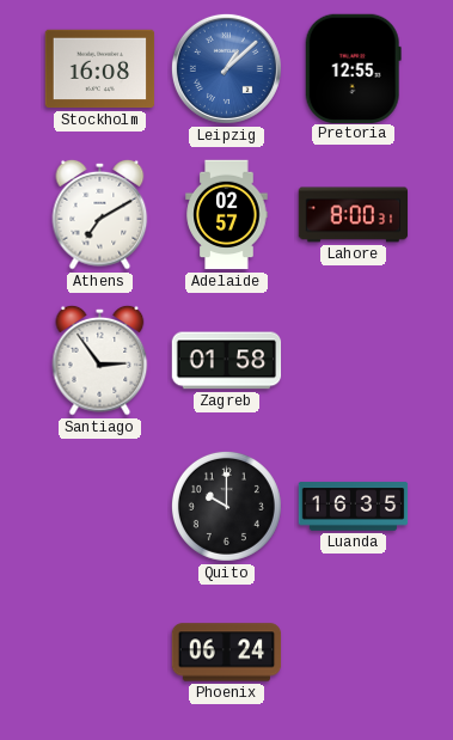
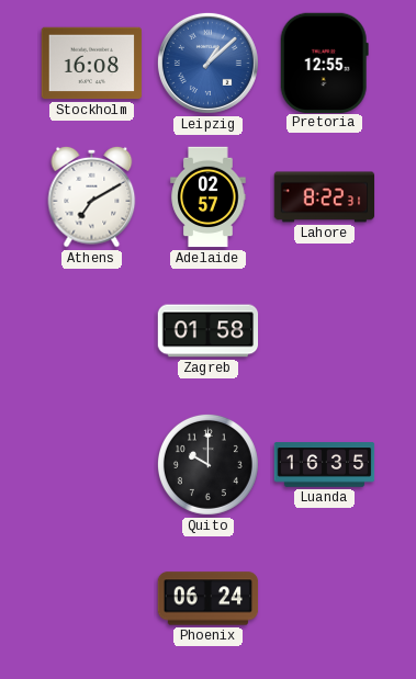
Lahore: 8:00 -> 8:22 (325, 197)
Santiago: 2:54 -> none (100, 360)
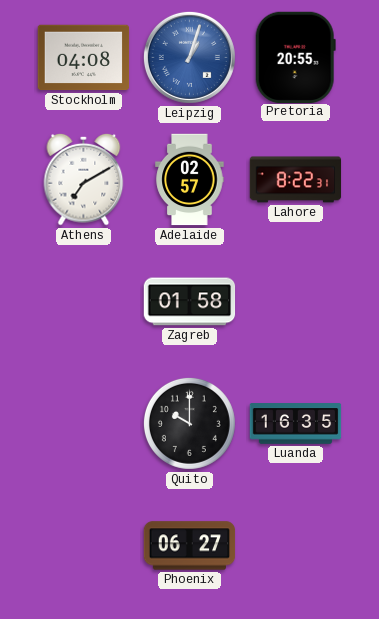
Stockholm: 16:08 -> 04:08 (84, 58)
Leipzig: 1:08 -> 1:03 (189, 57)
Pretoria: 12:55 -> 20:55 (295, 57)
Phoenix: 06:24 -> 06:27 (190, 546)
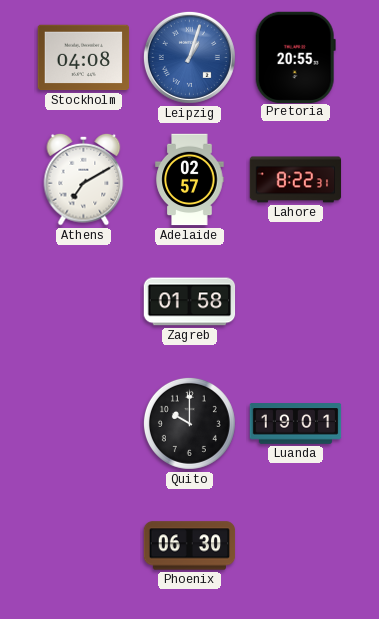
Luanda: 16:35 -> 19:01 (296, 424)
Phoenix: 06:27 -> 06:30 (190, 546)
